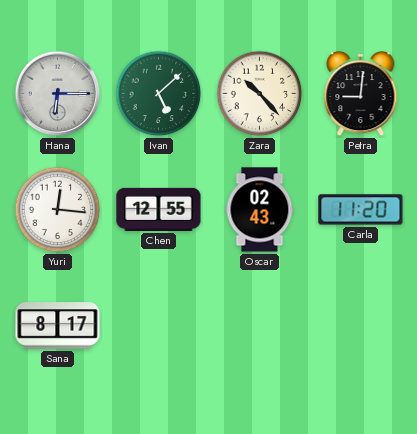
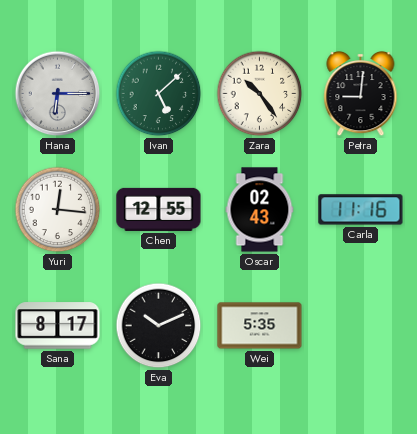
Zara: 10:23 -> 10:24 (260, 94)
Carla: 11:20 -> 11:16 (361, 210)
Eva: none -> 10:11 (159, 326)
Wei: none -> 5:35 (260, 326)
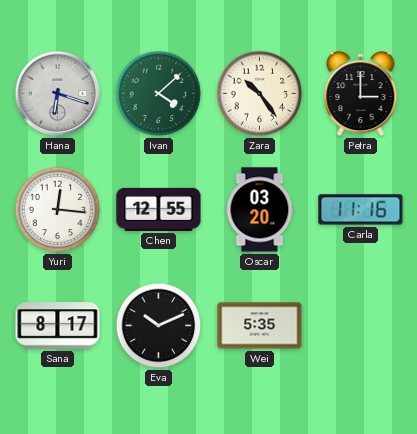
Hana: 6:15 -> 6:18 (58, 94)
Ivan: 5:08 -> 4:08 (159, 94)
Petra: 9:01 -> 3:00 (361, 94)
Oscar: 02:43 -> 03:20 (260, 210)
